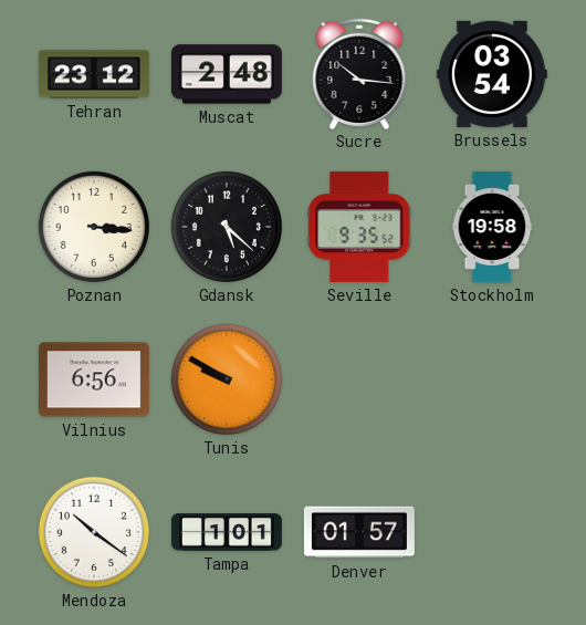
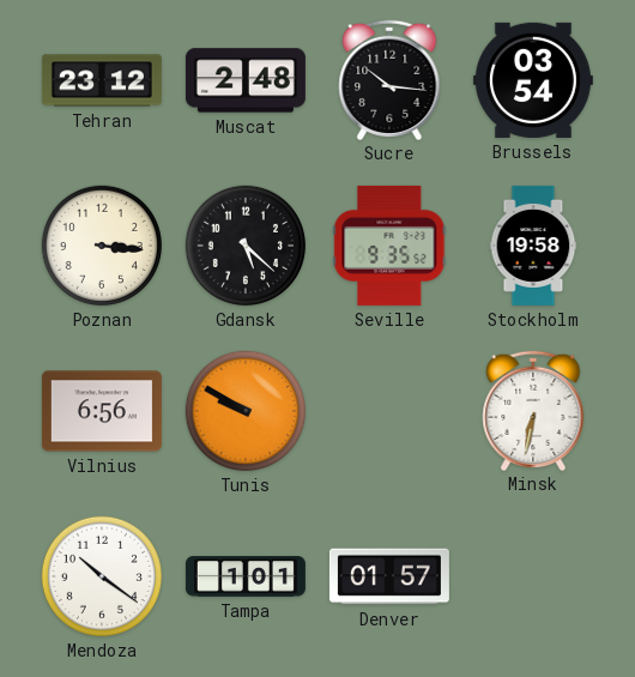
Minsk: none -> 6:32 (533, 410)
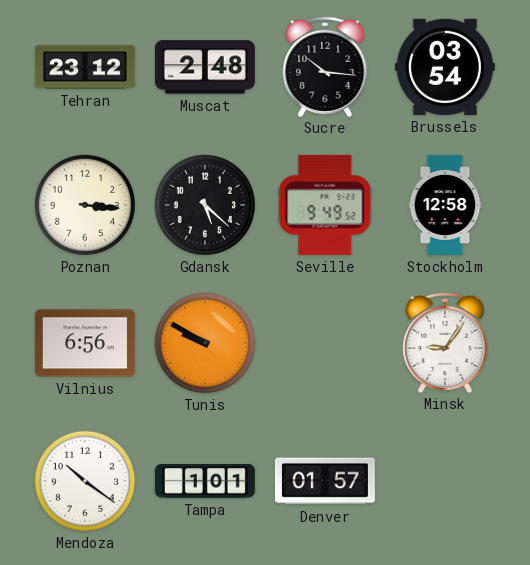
Seville: 9:35 -> 9:49 (325, 205)
Stockholm: 19:58 -> 12:58 (445, 205)
Minsk: 6:32 -> 9:06 (445, 342)
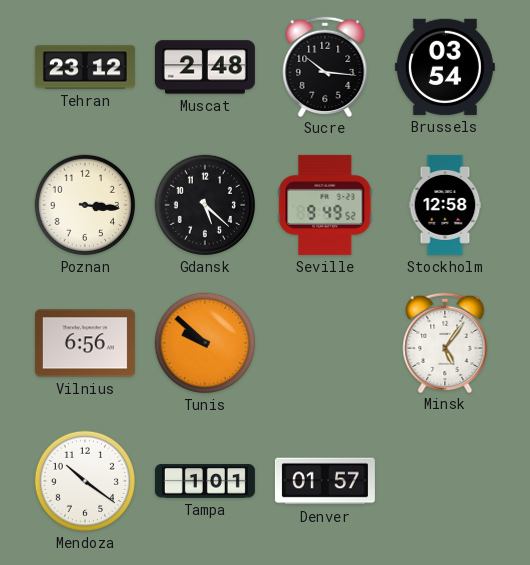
Tunis: 9:50 -> 9:52 (205, 343)
Minsk: 9:06 -> 5:06 (445, 342)
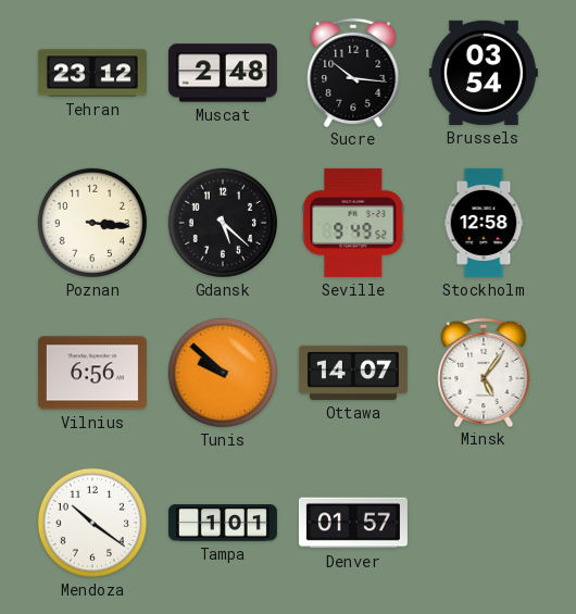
Ottawa: none -> 14:07 (353, 373)
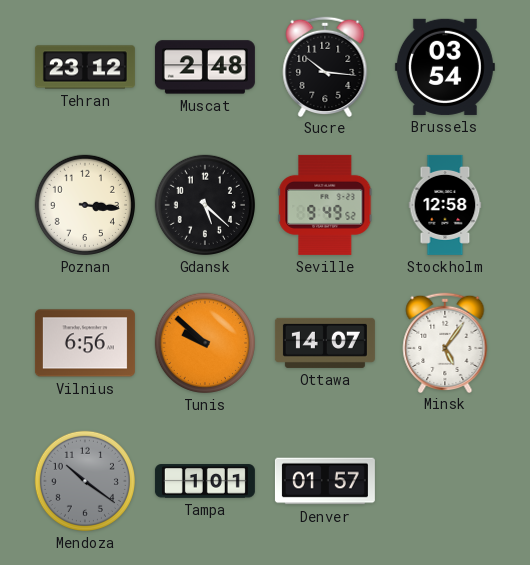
Mendoza dial: white -> grey (85, 481)
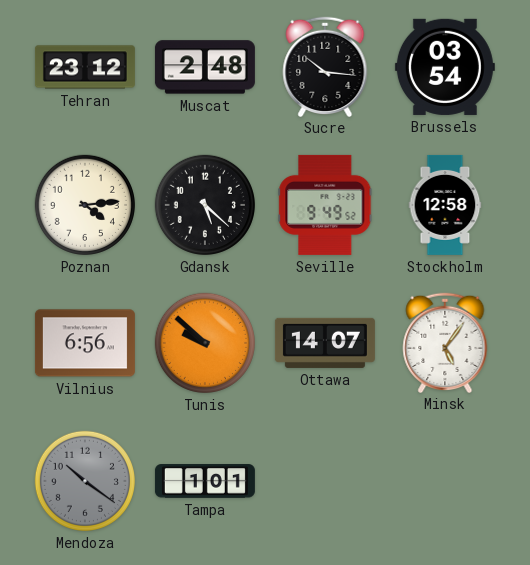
Poznan: 3:16 -> 4:14 (85, 205)
Denver: 01:57 -> none (325, 481)
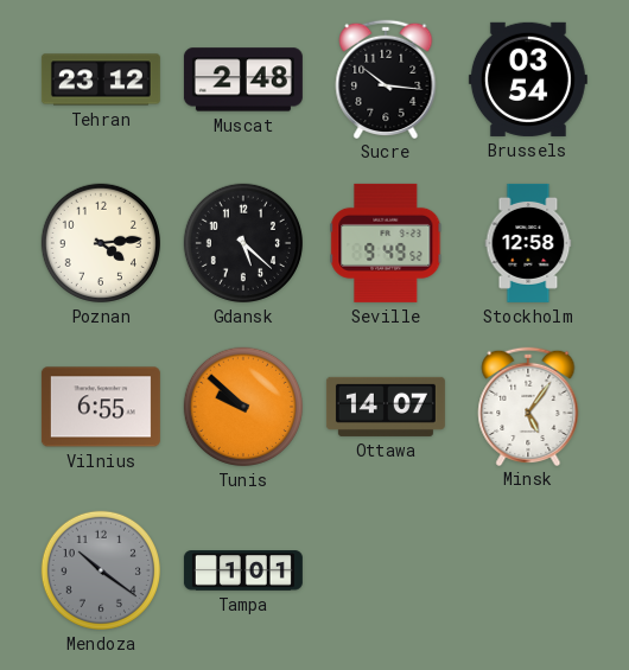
Vilnius: 6:56 -> 6:55 (101, 407)
